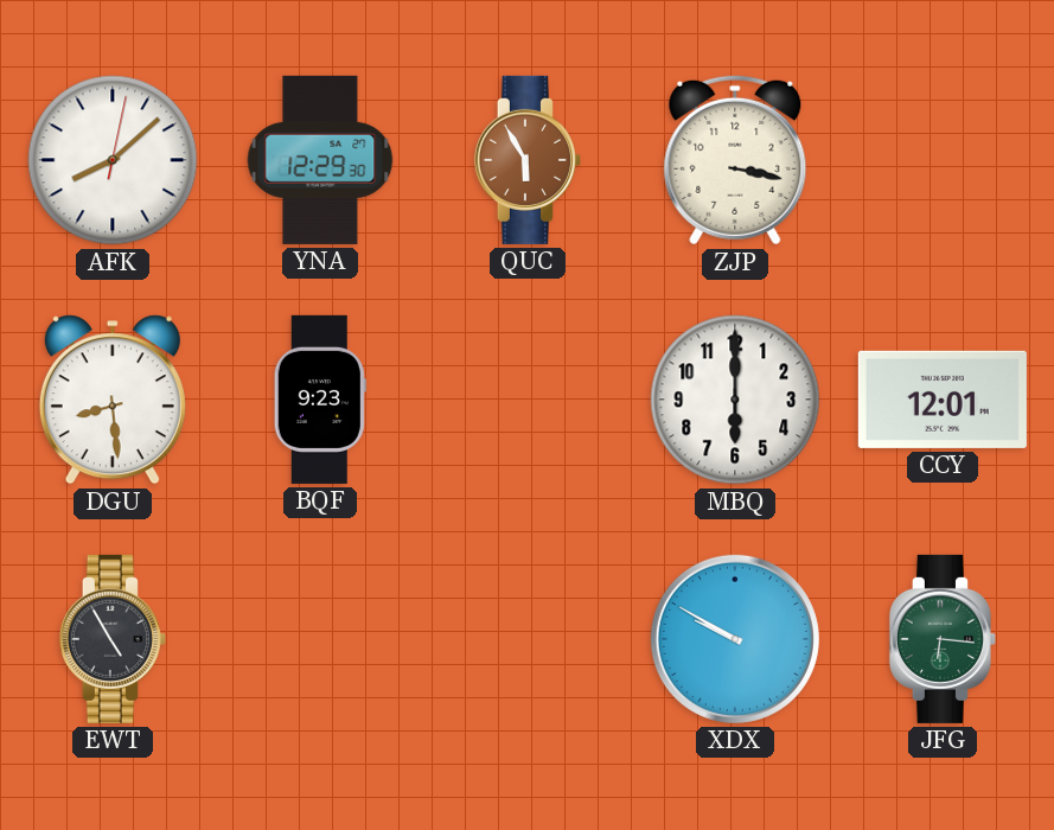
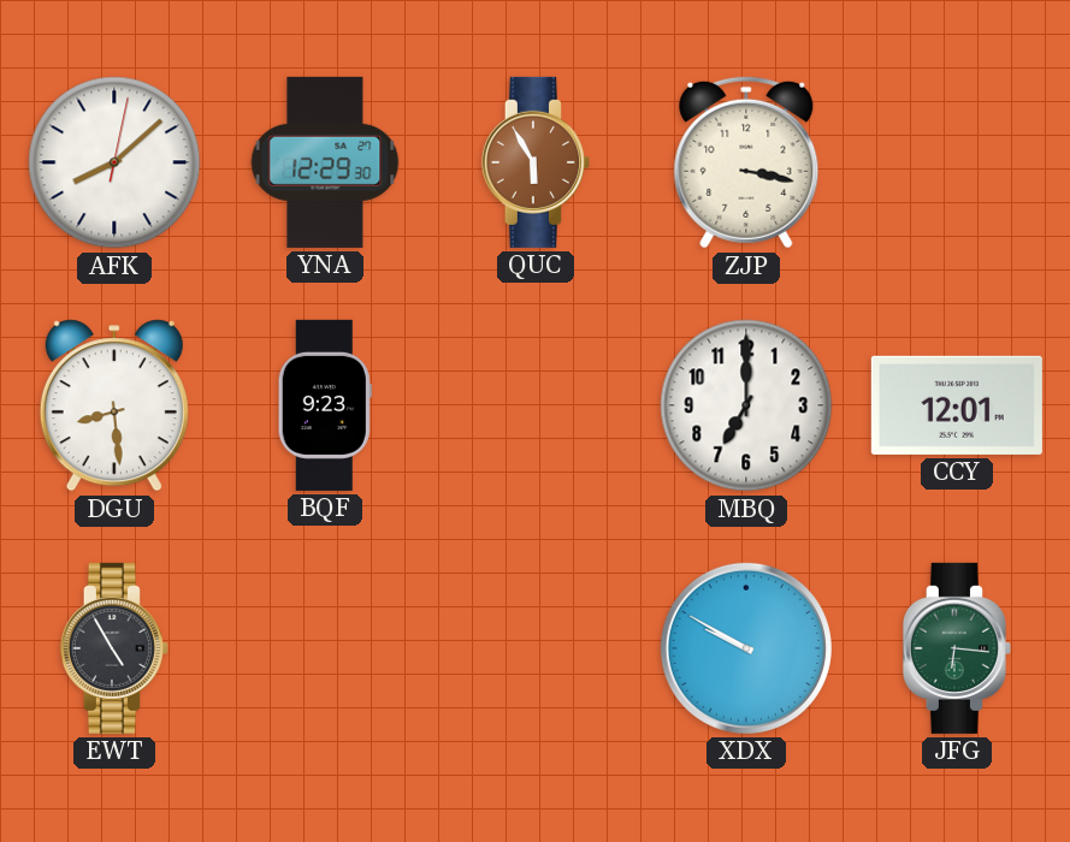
MBQ: 6:00 -> 7:00 (746, 405)
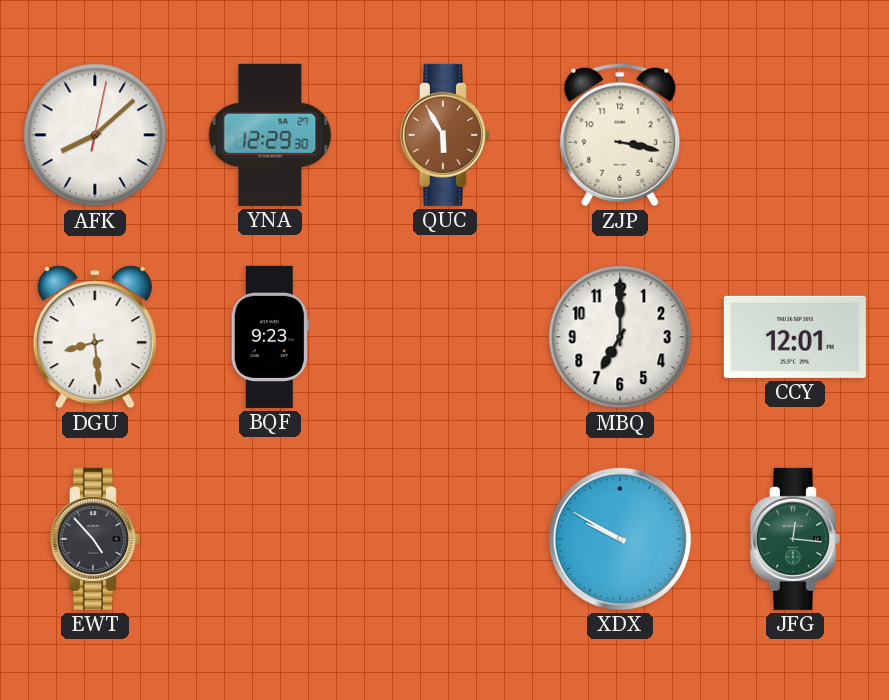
EWT: 4:55 -> 4:53 (95, 539)
JFG: 6:16 -> 12:16 (795, 539)
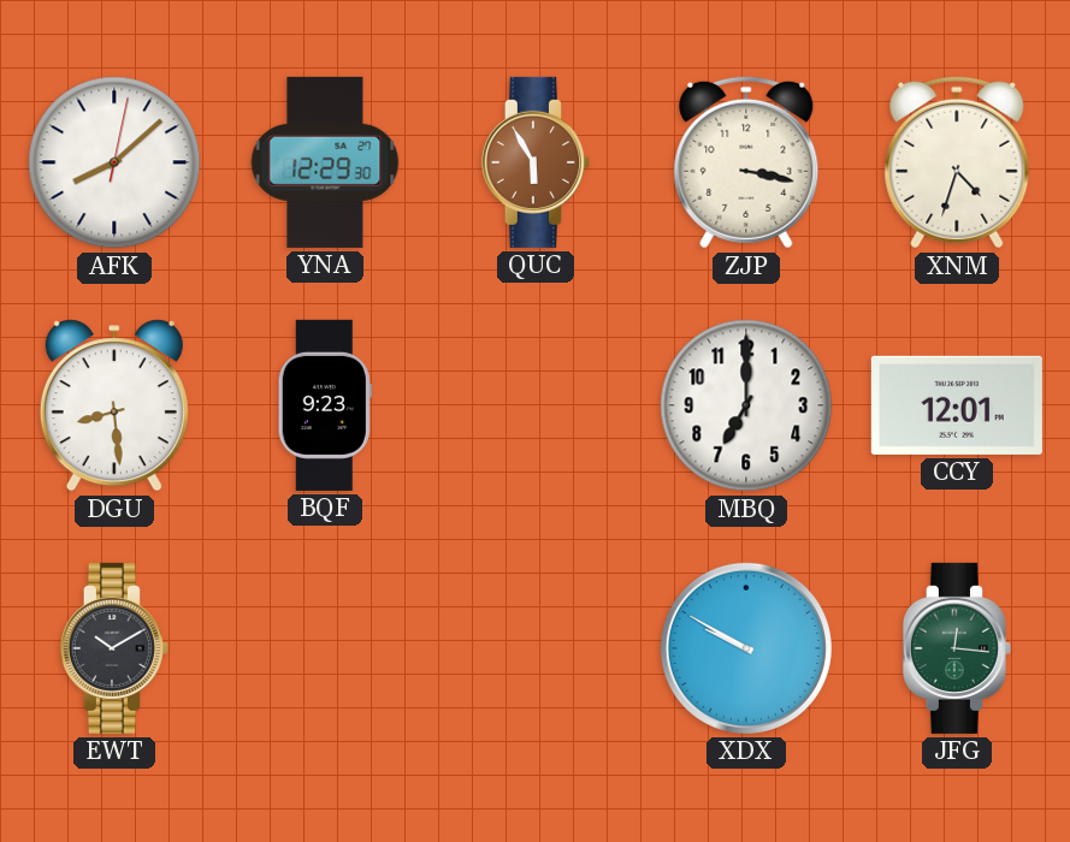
XNM: none -> 4:33 (957, 162)
EWT: 4:53 -> 10:10 (114, 648)
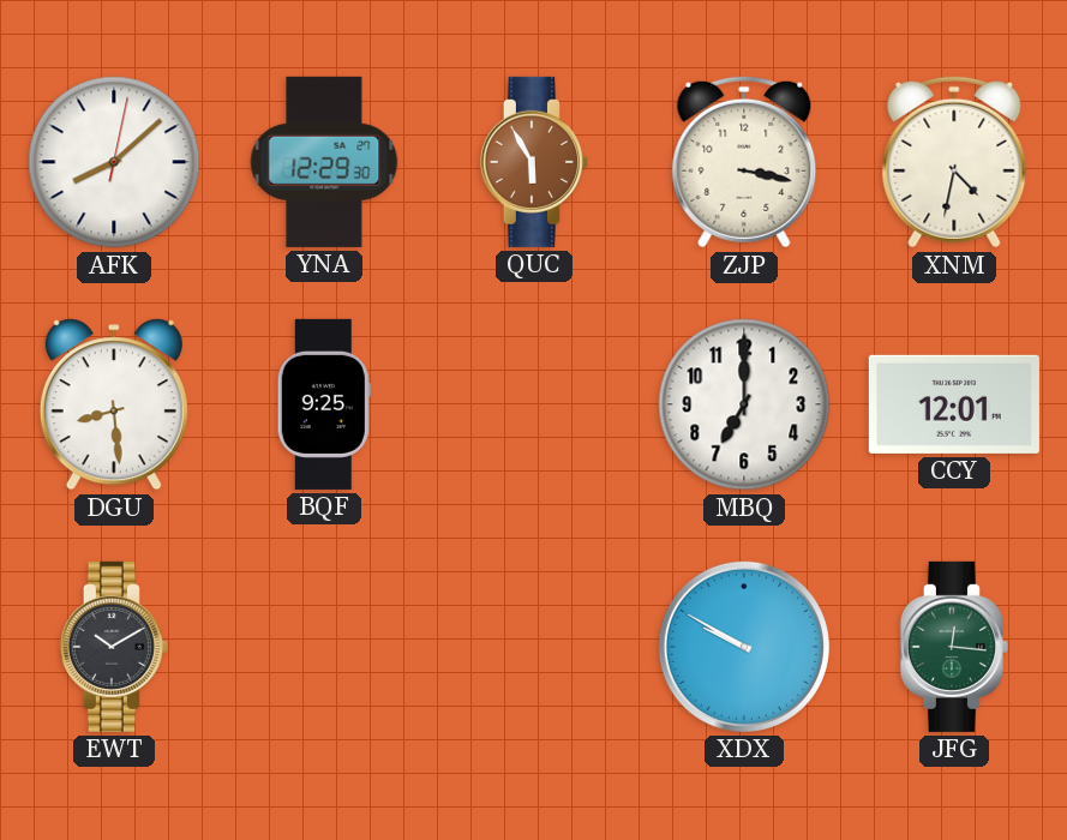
XNM: 4:33 -> 4:32 (954, 162)
BQF: 9:23 -> 9:25 (324, 404)
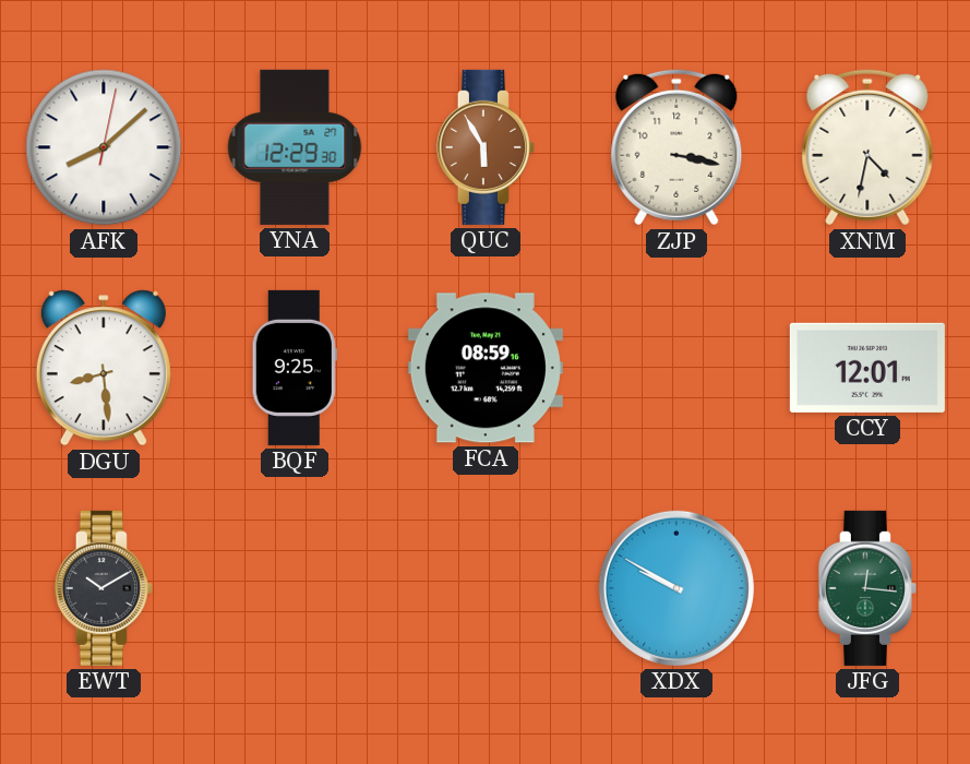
FCA: none -> 08:59 (486, 368)
MBQ: 7:00 -> none (744, 404)
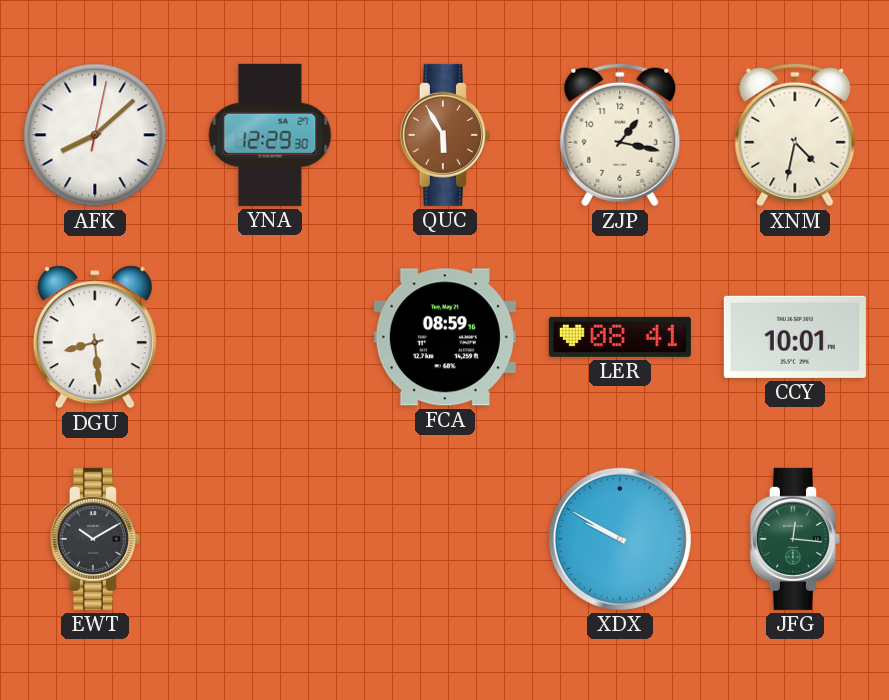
ZJP: 3:17 -> 1:17 (620, 135)
BQF: 9:25 -> none (295, 368)
LER: none -> 08:41 (620, 337)
CCY: 12:01 -> 10:01 (795, 337)
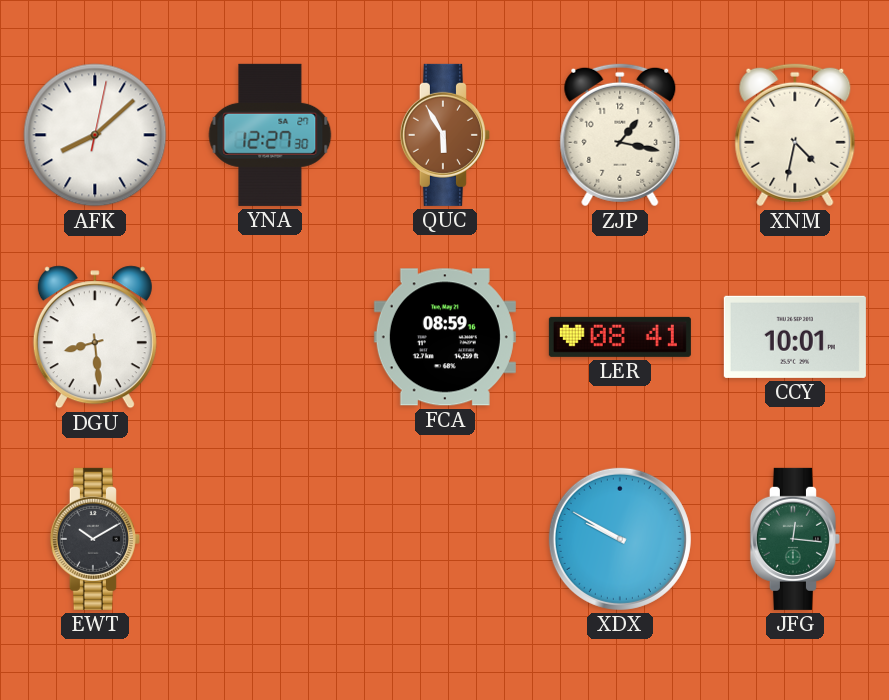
YNA: 12:29 -> 12:27 (270, 135)
